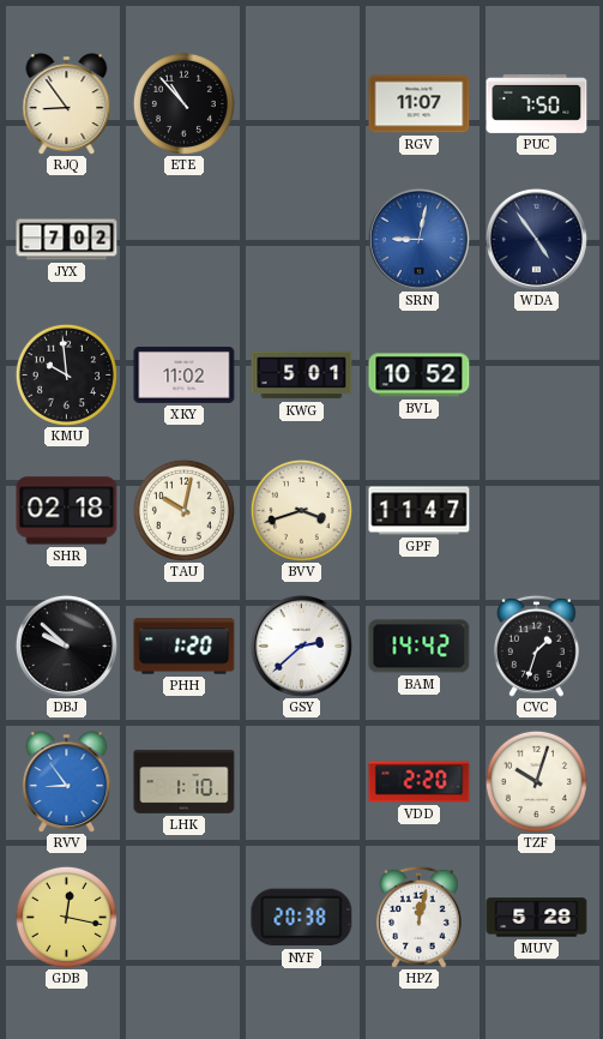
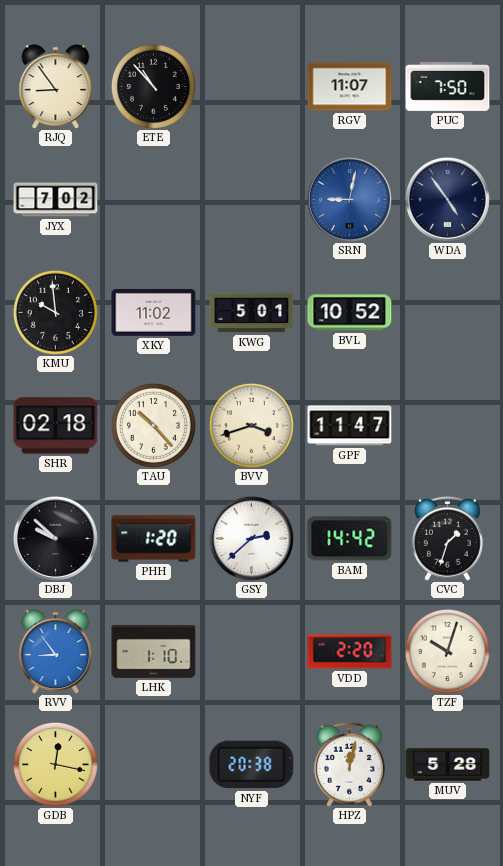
TAU: 10:02 -> 10:23 (153, 425)
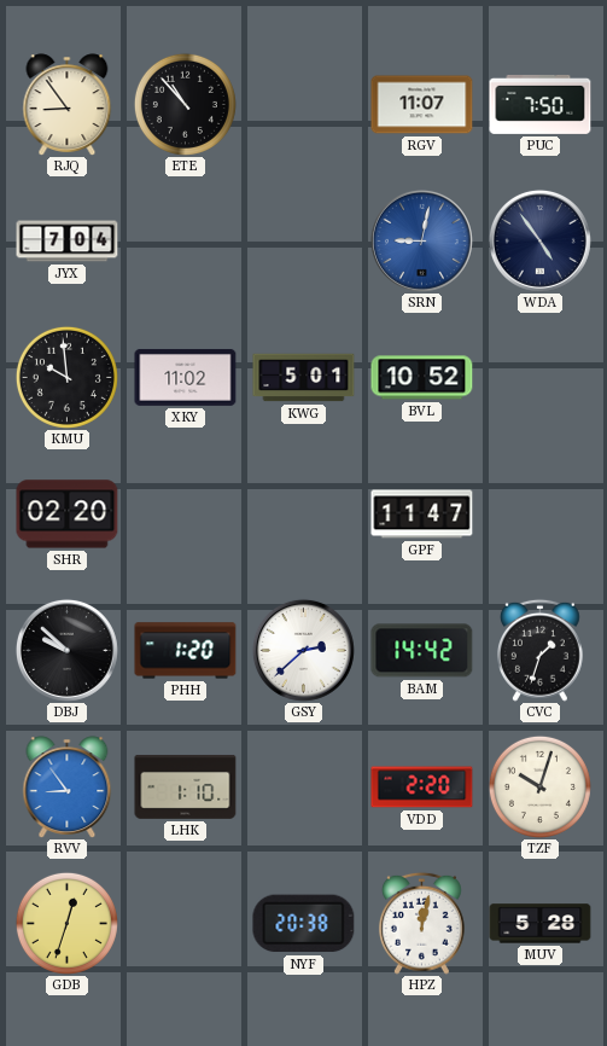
JYX: 7:02 -> 7:04 (68, 242)
SHR: 02:18 -> 02:20 (68, 515)
TAU: 10:23 -> none (153, 425)
BVV: 3:42 -> none (251, 425)
GDB: 12:17 -> 12:33 (66, 923)
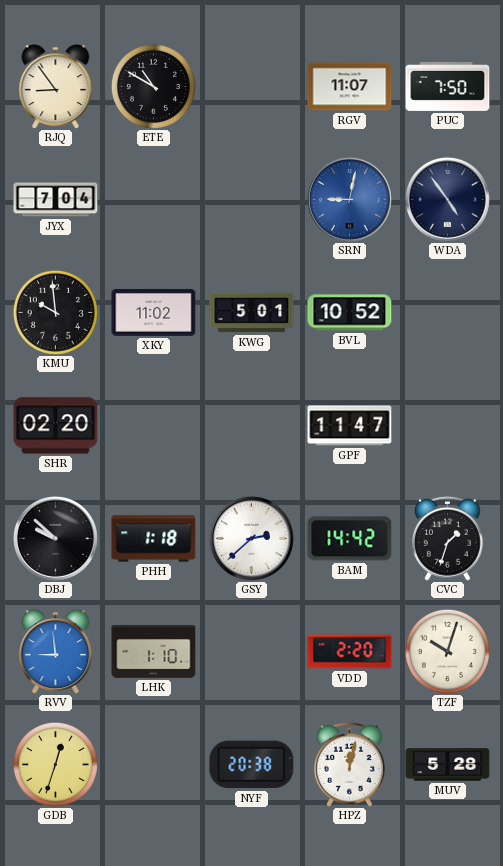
ETE: 10:53 -> 10:50 (153, 86)
PHH: 1:20 -> 1:18 (154, 539)
RVV: 8:54 -> 8:59 (56, 652)
